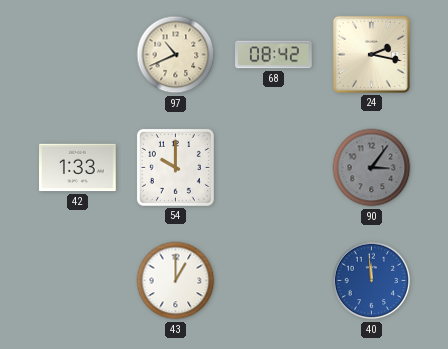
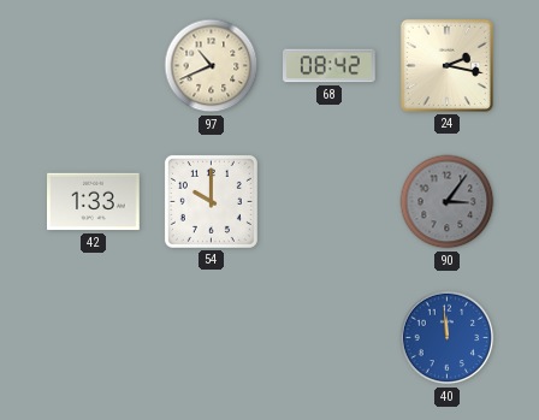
43: 1:00 -> none (176, 281)
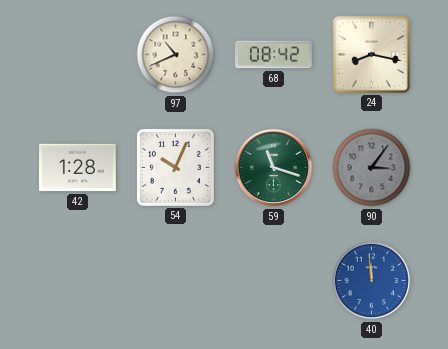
24: 2:17 -> 8:17 (371, 54)
42: 1:33 -> 1:28 (78, 168)
54: 10:00 -> 10:04 (175, 167)
59: none -> 11:18 (274, 168)
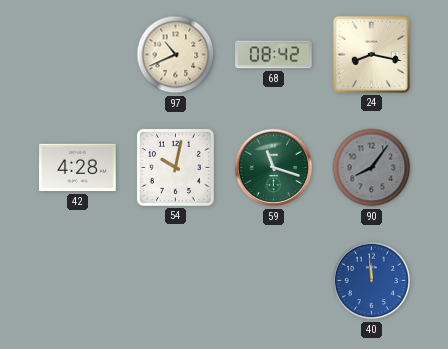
42: 1:28 -> 4:28 (78, 168)
54: 10:04 -> 10:02 (175, 167)
90: 3:06 -> 8:06 (372, 168)
